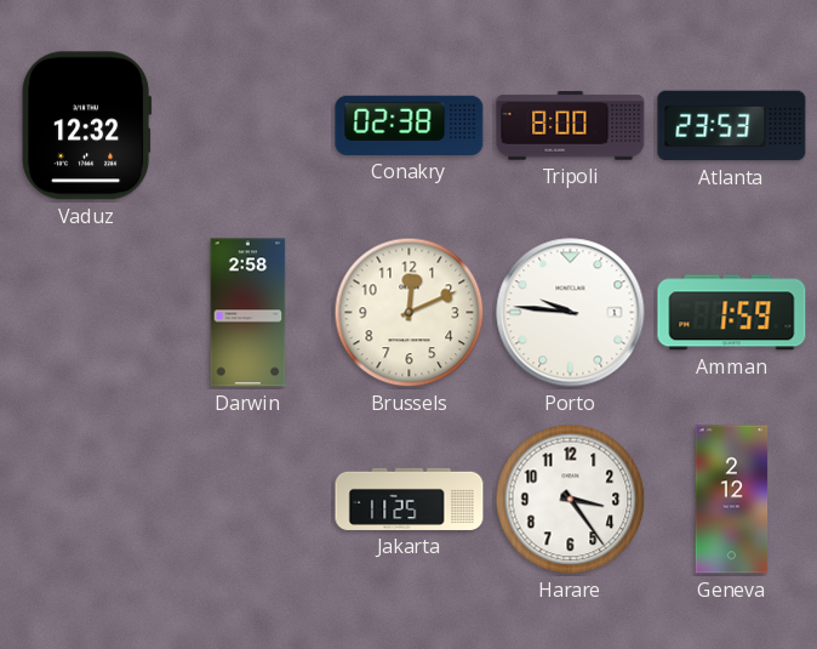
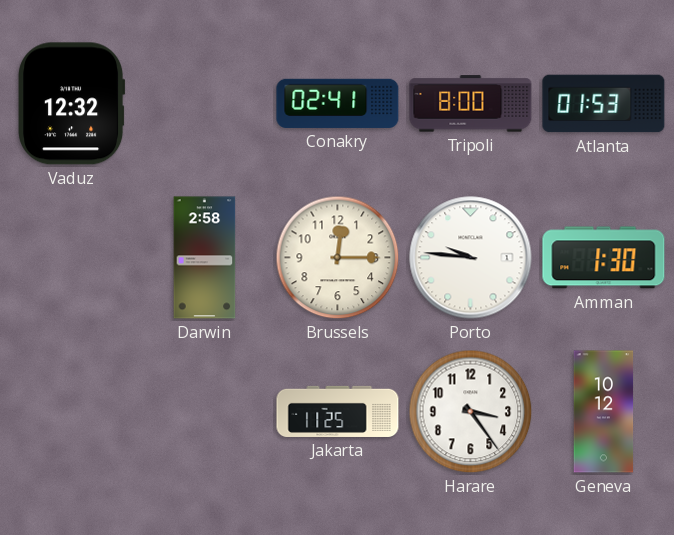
Conakry: 02:38 -> 02:41 (338, 103)
Atlanta: 23:53 -> 01:53 (604, 104)
Brussels: 12:11 -> 12:15 (338, 258)
Amman: 1:59 -> 1:30 (604, 258)
Geneva: 2:12 -> 10:12 (604, 412)
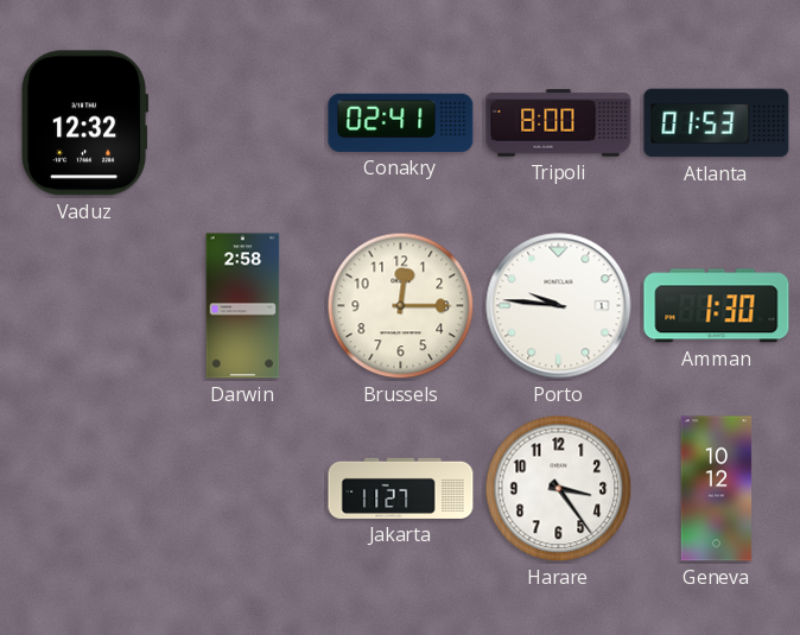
Jakarta: 11:25 -> 11:27 (401, 488)
